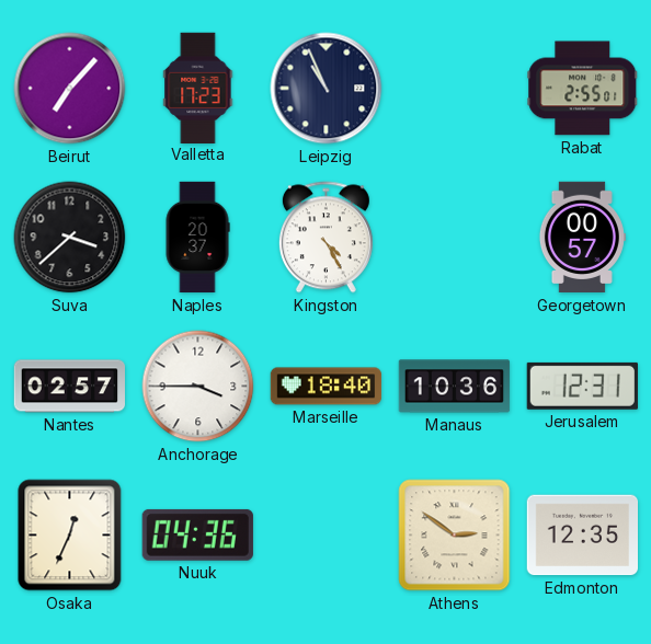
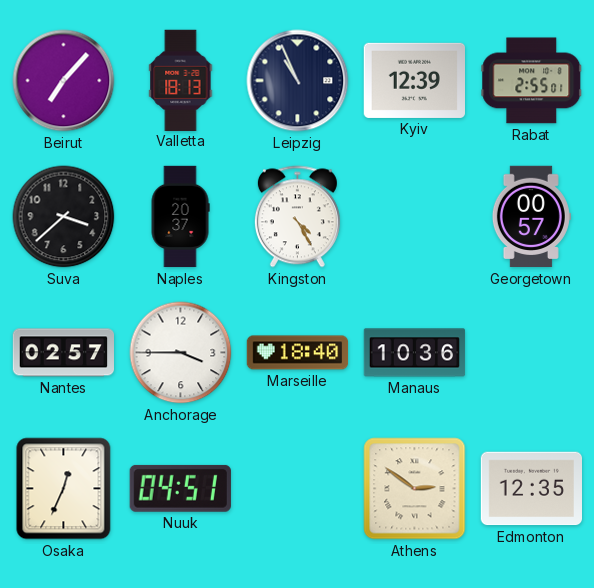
Valletta: 17:23 -> 18:13 (181, 80)
Kyiv: none -> 12:39 (414, 80)
Jerusalem: 12:31 -> none (582, 386)
Nuuk: 04:36 -> 04:51 (180, 488)
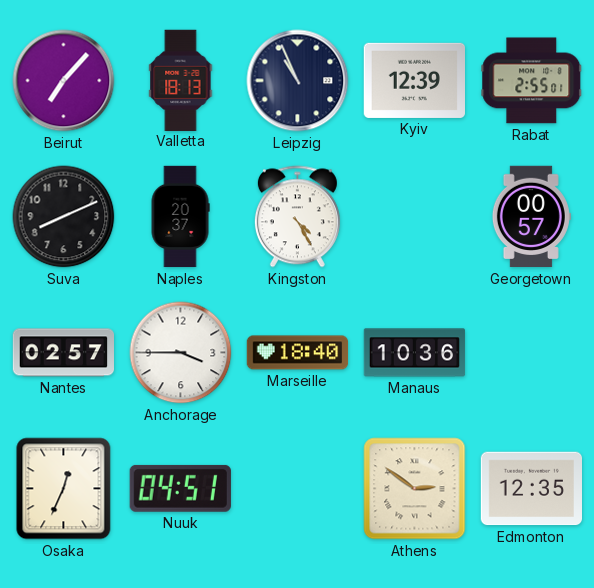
Suva: 3:38 -> 8:11 (64, 217)
